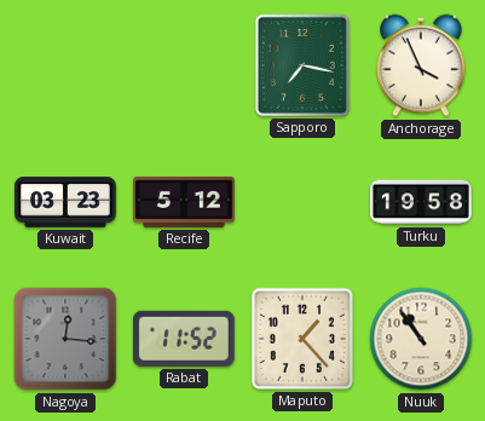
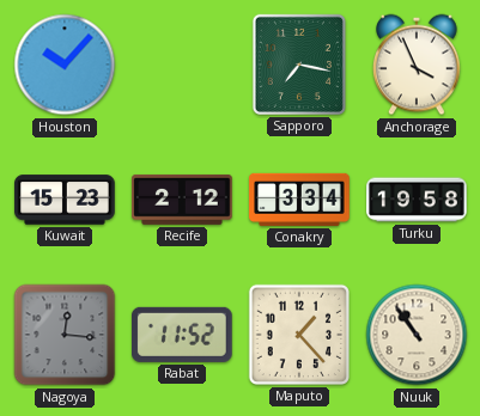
Houston: none -> 10:07 (65, 65)
Kuwait: 03:23 -> 15:23 (65, 200)
Recife: 5:12 -> 2:12 (182, 200)
Conakry: none -> 3:34 (299, 200)
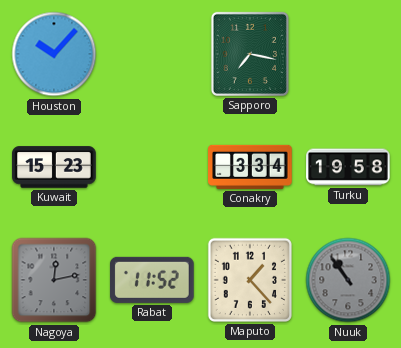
Anchorage: 3:56 -> none (418, 65)
Recife: 2:12 -> none (182, 200)
Nagoya: 12:16 -> 12:13 (54, 280)
Nuuk dial: cream -> grey (348, 280)
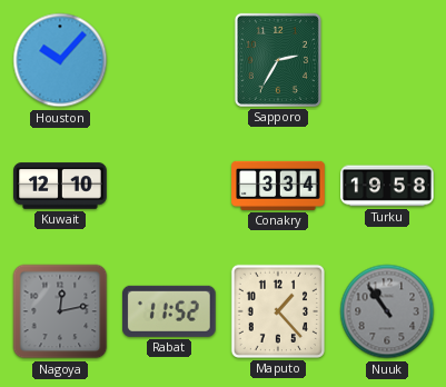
Sapporo: 7:17 -> 2:35 (278, 60)
Kuwait: 15:23 -> 12:10 (60, 186)
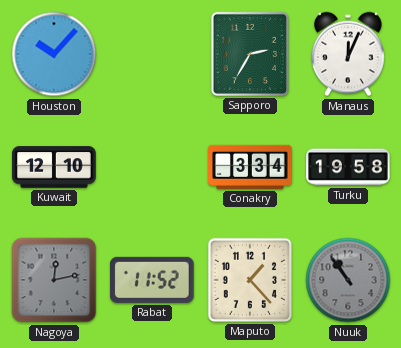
Manaus: none -> 12:04 (349, 54)
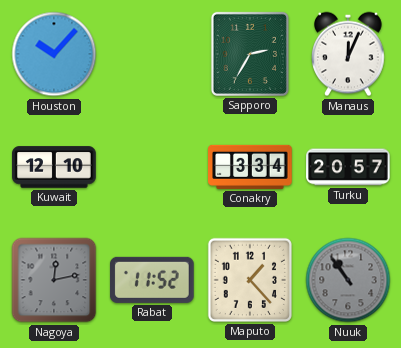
Turku: 19:58 -> 20:57 (348, 167)
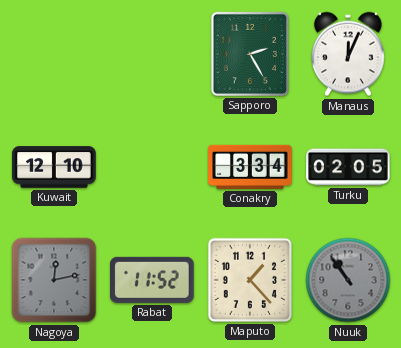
Houston: 10:07 -> none (54, 54)
Sapporo: 2:35 -> 2:25 (250, 54)
Turku: 20:57 -> 02:05 (348, 167)
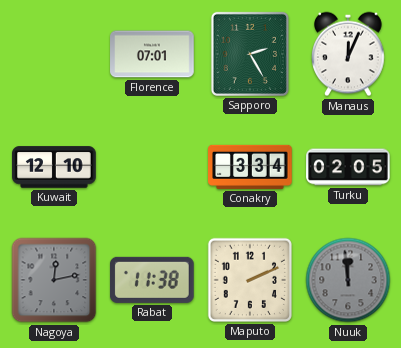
Florence: none -> 07:01 (152, 54)
Rabat: 11:52 -> 11:38 (153, 280)
Maputo: 1:23 -> 2:11 (250, 280)
Nuuk: 10:54 -> 11:59 (348, 280)
